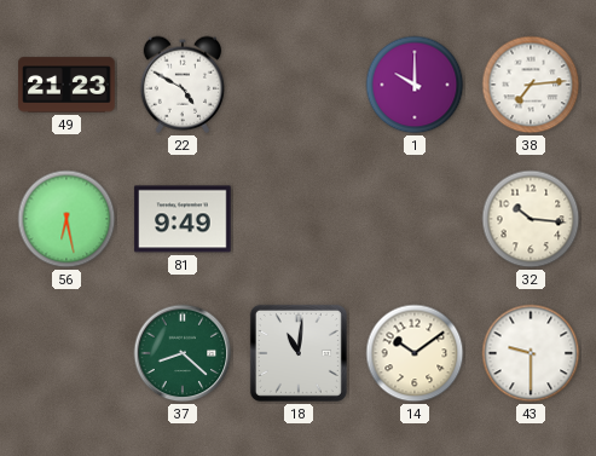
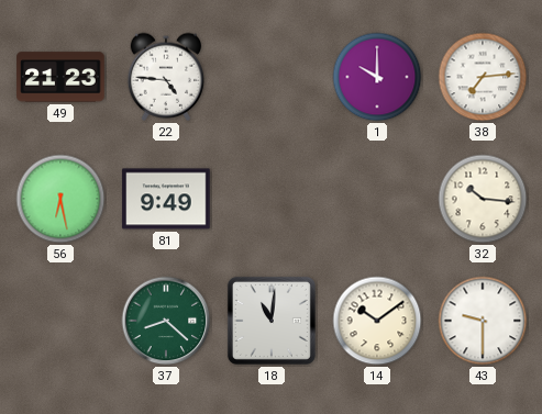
22: 4:50 -> 4:46 (166, 77)
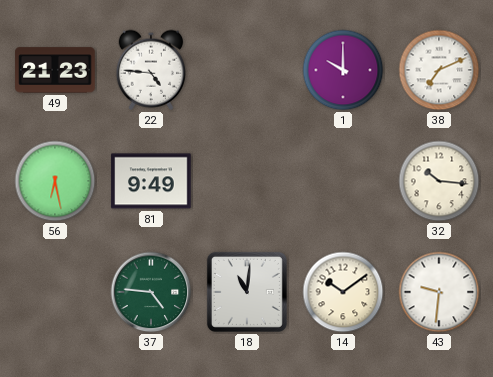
38: 7:14 -> 7:11 (439, 70)
37: 8:22 -> 4:46 (151, 292)
43: 9:30 -> 9:31 (439, 292)
